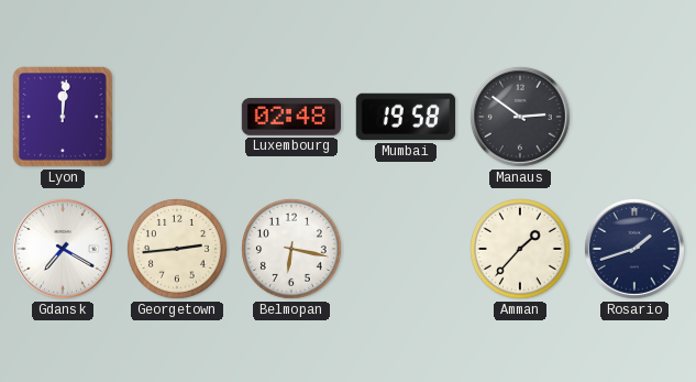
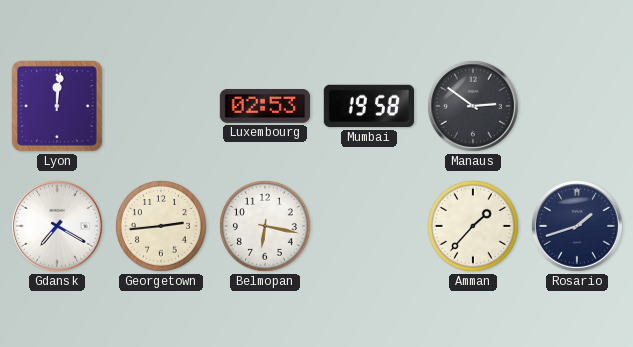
Luxembourg: 02:48 -> 02:53 (264, 107)
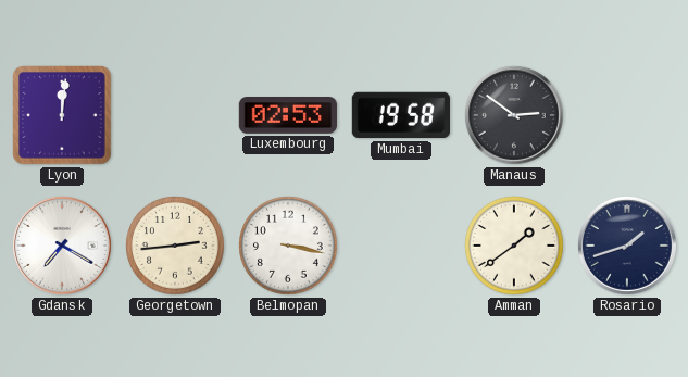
Belmopan: 6:17 -> 3:17 (289, 247)
Amman: 1:37 -> 1:39 (515, 247)
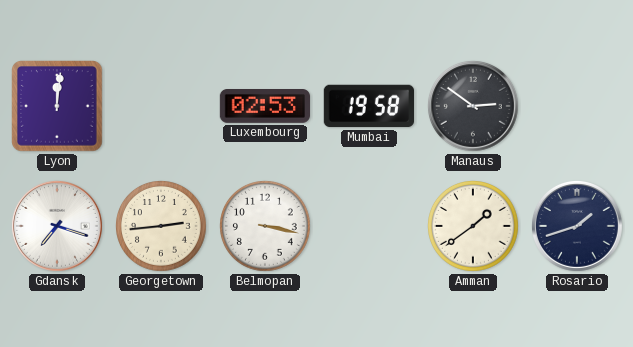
Gdansk: 7:20 -> 7:18 (57, 226)
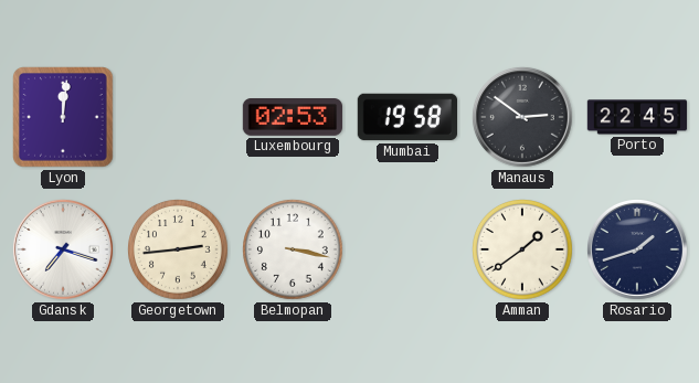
Porto: none -> 22:45 (637, 117)
